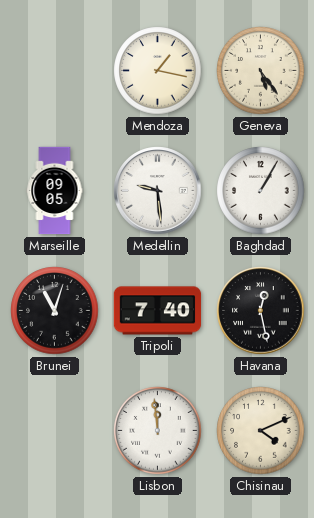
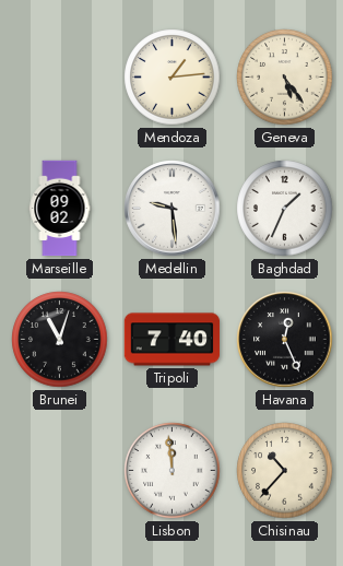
Mendoza: 1:17 -> 1:14 (173, 78)
Marseille: 09:05 -> 09:02 (60, 209)
Baghdad: 1:05 -> 1:34 (285, 209)
Havana: 12:28 -> 12:26 (285, 340)
Chisinau: 4:11 -> 10:37 (285, 471)
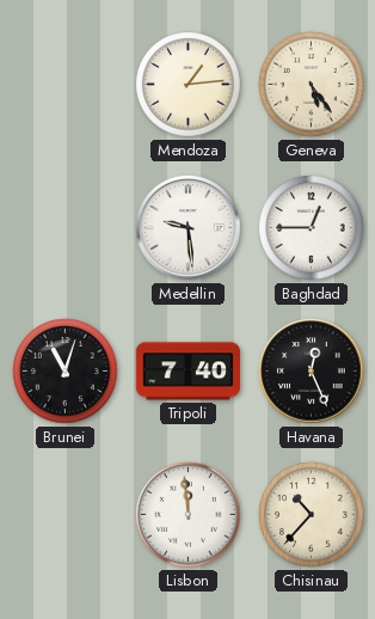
Marseille: 09:02 -> none (60, 209)
Baghdad: 1:34 -> 12:45 (312, 228)
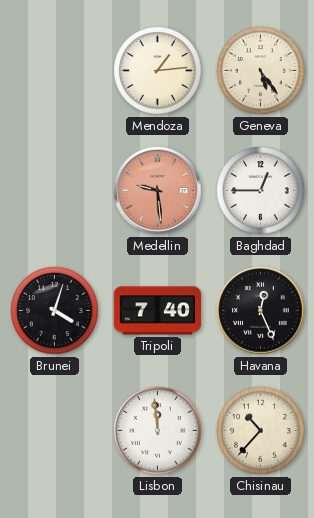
Medellin dial: white -> salmon (158, 191)
Brunei: 11:03 -> 4:03 (55, 311)
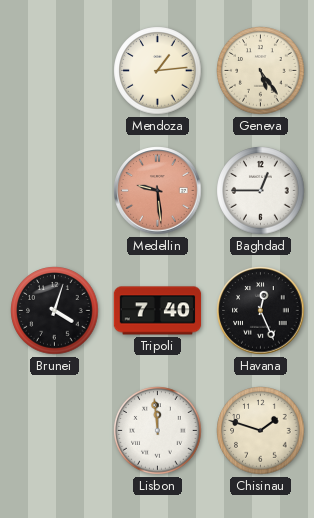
Chisinau: 10:37 -> 1:48 (261, 431)
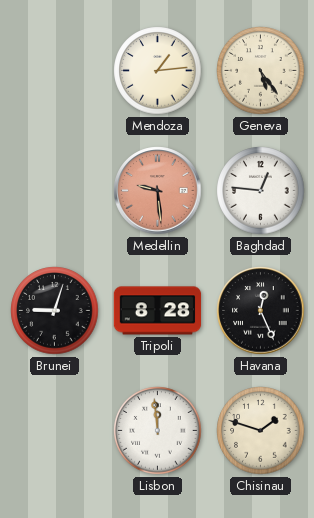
Baghdad: 12:45 -> 12:46 (261, 191)
Brunei: 4:03 -> 9:03 (55, 311)
Tripoli: 7:40 -> 8:28 (158, 311)
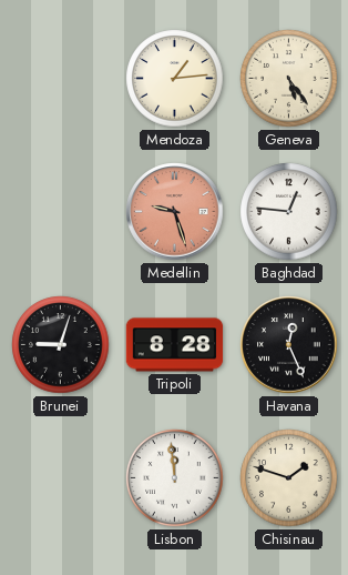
Medellin: 9:29 -> 9:27 (175, 212)
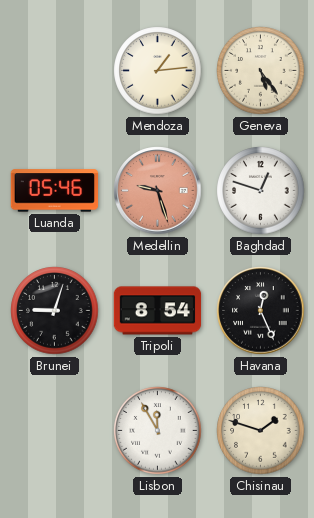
Luanda: none -> 05:46 (55, 191)
Baghdad: 12:46 -> 12:48 (261, 191)
Tripoli: 8:28 -> 8:54 (158, 311)
Lisbon: 11:59 -> 11:55 (158, 431)
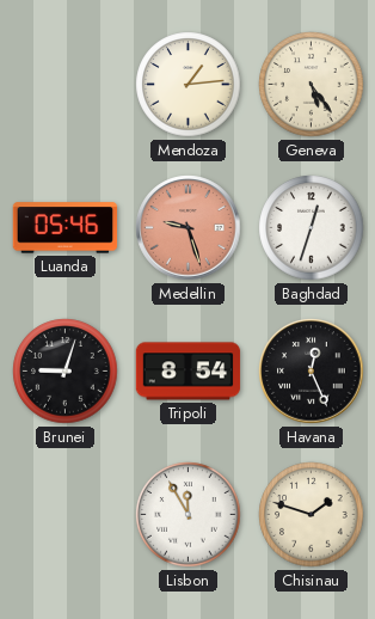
Baghdad: 12:48 -> 12:33 (312, 228)
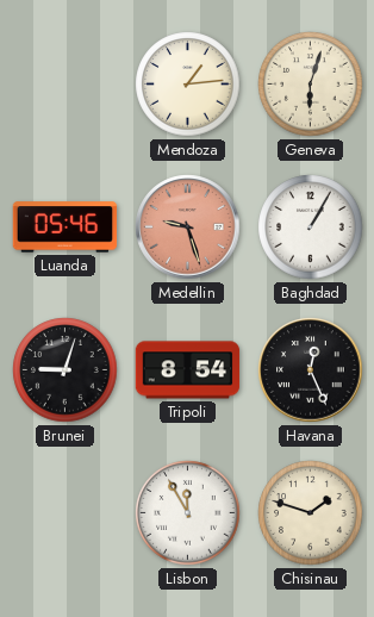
Geneva: 5:24 -> 6:03 (311, 85)
Baghdad: 12:33 -> 1:05 (311, 228)
